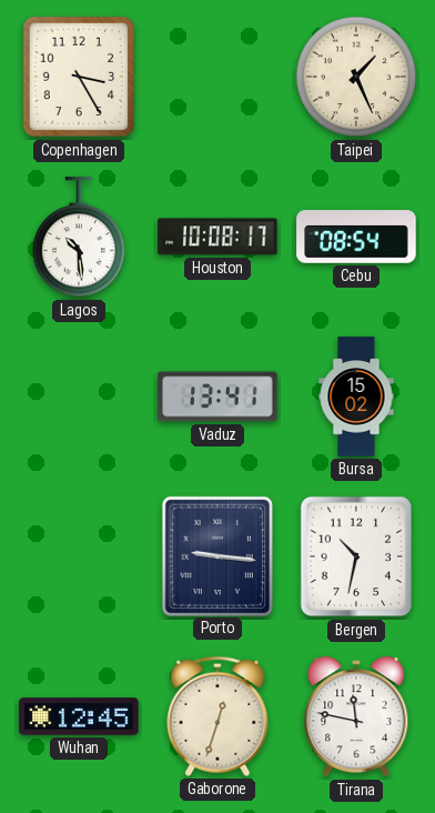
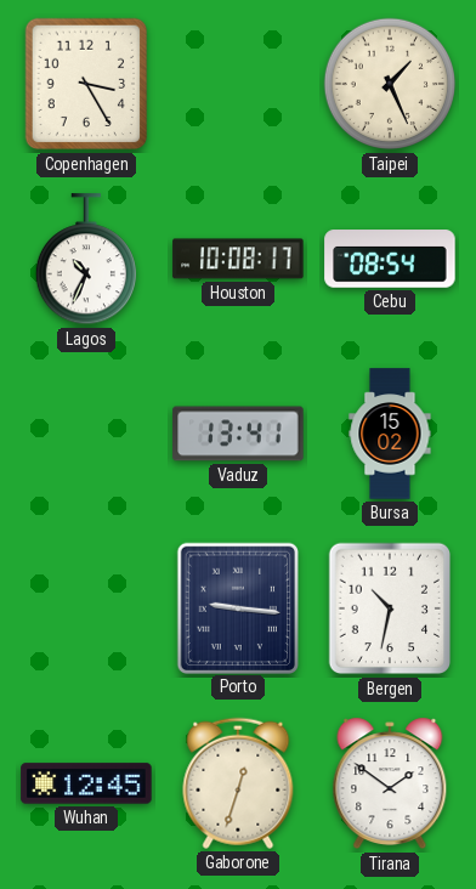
Lagos: 10:29 -> 10:34 (85, 260)
Tirana: 11:47 -> 1:51 (390, 783)
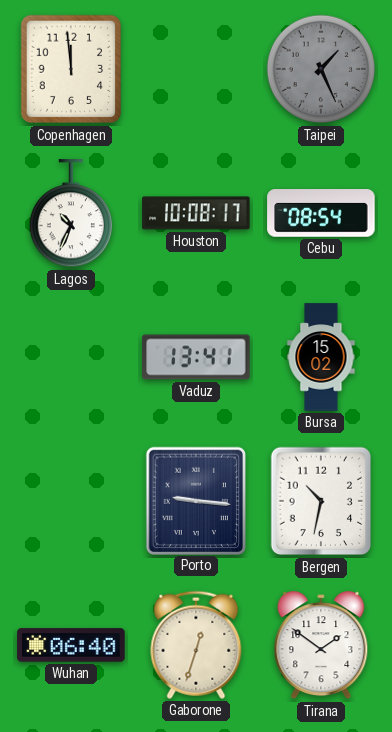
Copenhagen: 3:25 -> 11:59 (71, 69)
Taipei dial: cream -> grey (321, 69)
Wuhan: 12:45 -> 06:40 (71, 645)
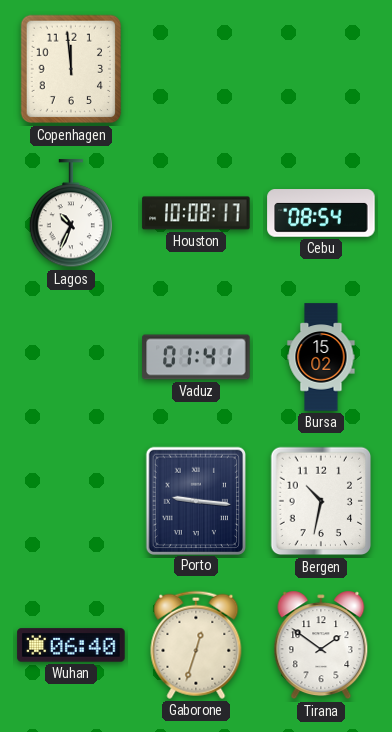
Taipei: 1:26 -> none (321, 69)
Vaduz: 13:41 -> 01:41 (196, 357)
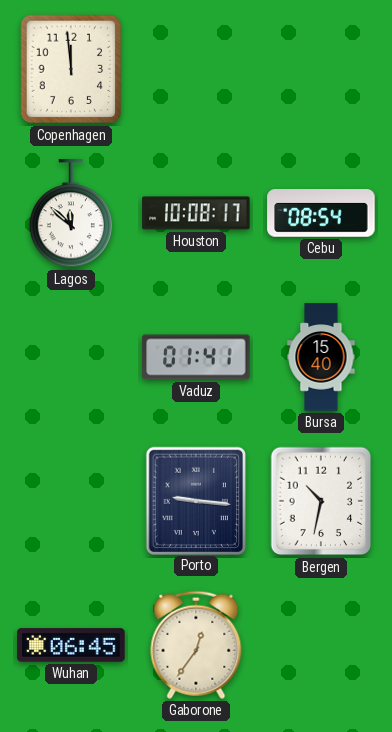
Lagos: 10:34 -> 11:52 (70, 214)
Bursa: 15:02 -> 15:40 (321, 357)
Wuhan: 06:40 -> 06:45 (71, 645)
Gaborone: 12:33 -> 12:36 (196, 645)
Tirana: 1:51 -> none (321, 645)
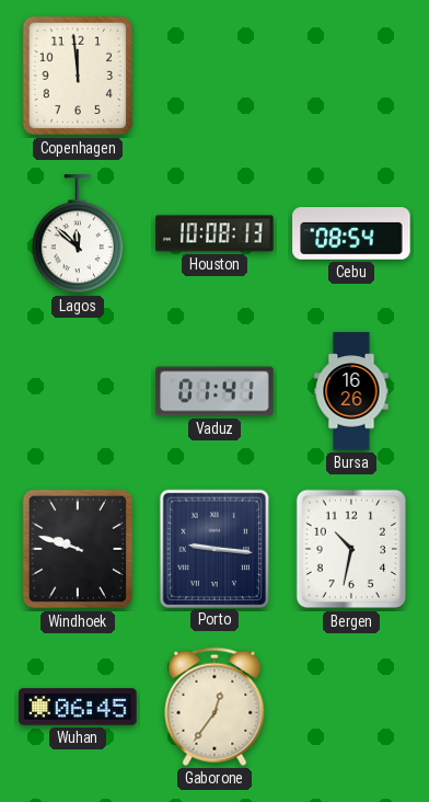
Houston: 10:08:17 -> 10:08:13 (215, 233)
Bursa: 15:40 -> 16:26 (351, 391)
Windhoek: none -> 9:48 (78, 549)
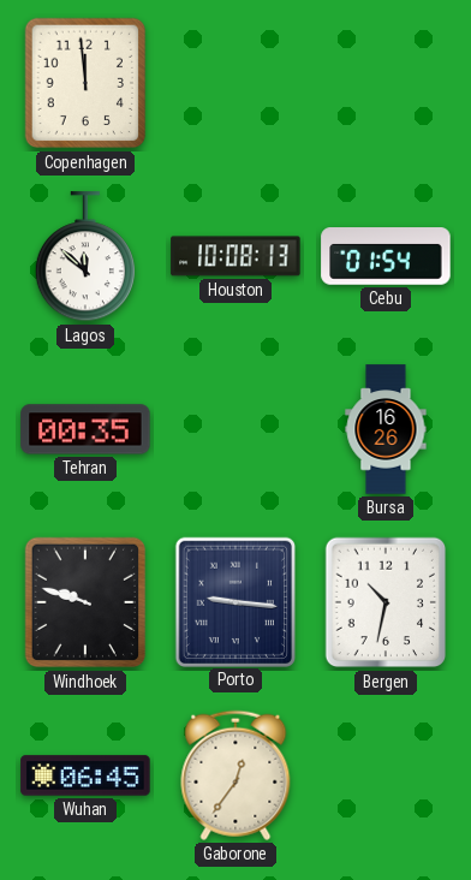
Cebu: 08:54 -> 01:54 (386, 256)
Tehran: none -> 00:35 (85, 429)
Vaduz: 01:41 -> none (215, 391)
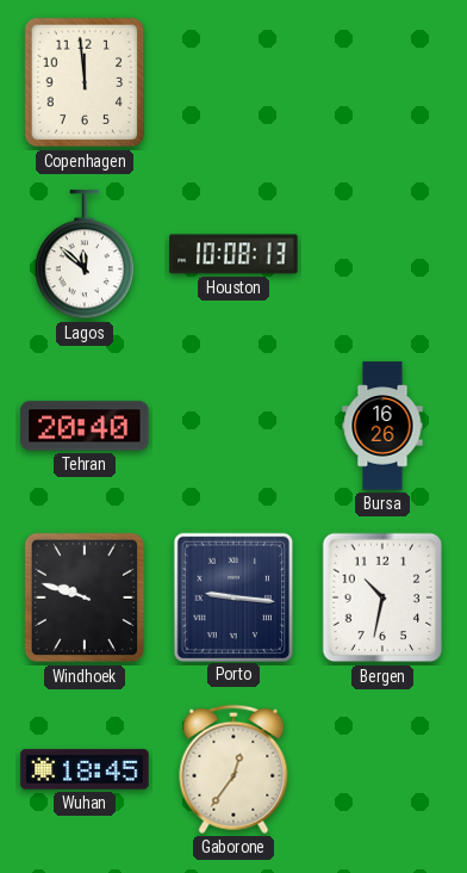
Cebu: 01:54 -> none (386, 256)
Tehran: 00:35 -> 20:40 (85, 426)
Wuhan: 06:45 -> 18:45 (85, 769)
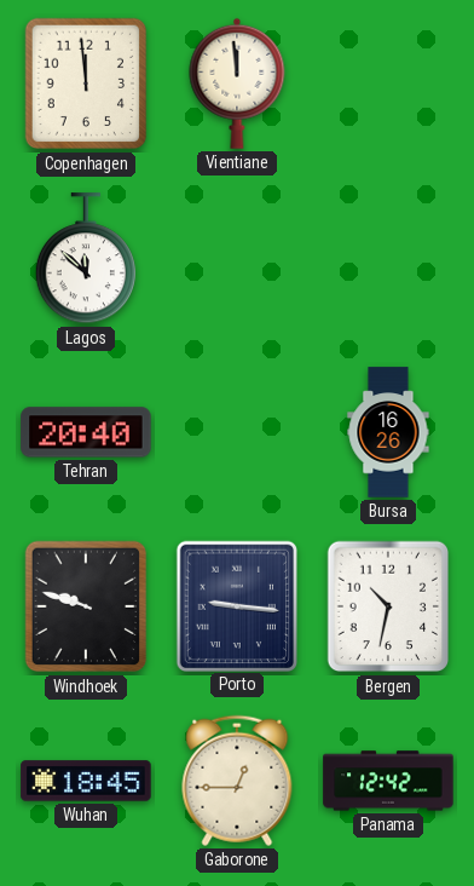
Vientiane: none -> 11:59 (237, 84)
Houston: 10:08 -> none (233, 254)
Gaborone: 12:36 -> 12:45 (237, 781)
Panama: none -> 12:42 (388, 781)
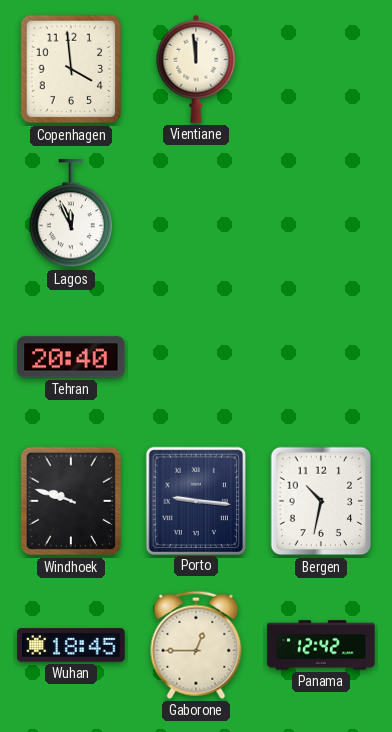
Copenhagen: 11:59 -> 3:59 (71, 69)
Lagos: 11:52 -> 11:56 (70, 214)
Bursa: 16:26 -> none (388, 432)
